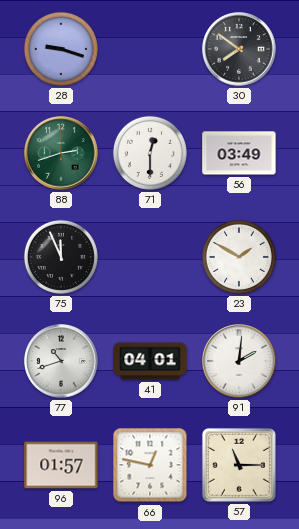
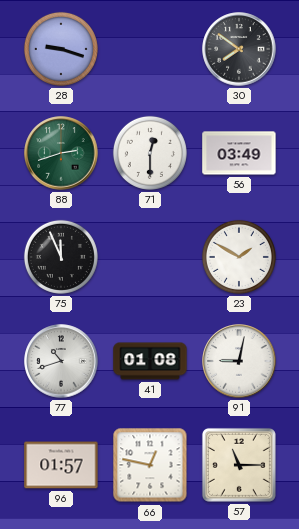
41: 04:01 -> 01:08 (150, 361)
91: 2:01 -> 9:02 (239, 361)
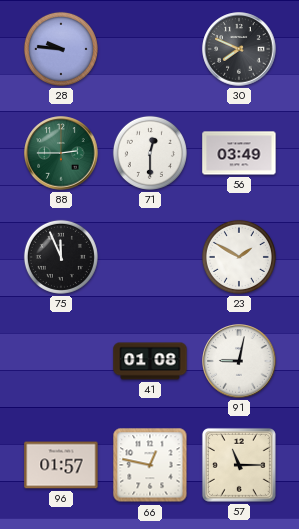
28: 9:18 -> 9:46 (61, 49)
30: 7:51 -> 7:49 (239, 49)
88: 2:42 -> 2:45 (61, 153)
77: 10:42 -> none (61, 361)
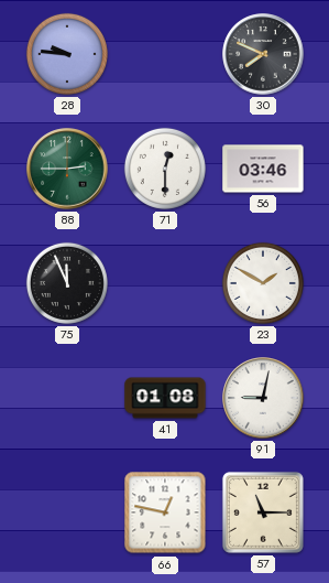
56: 03:49 -> 03:46 (263, 169)
96: 01:57 -> none (61, 465)
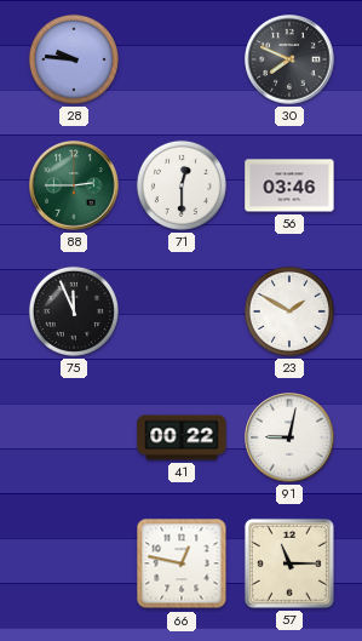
41: 01:08 -> 00:22 (182, 437)
